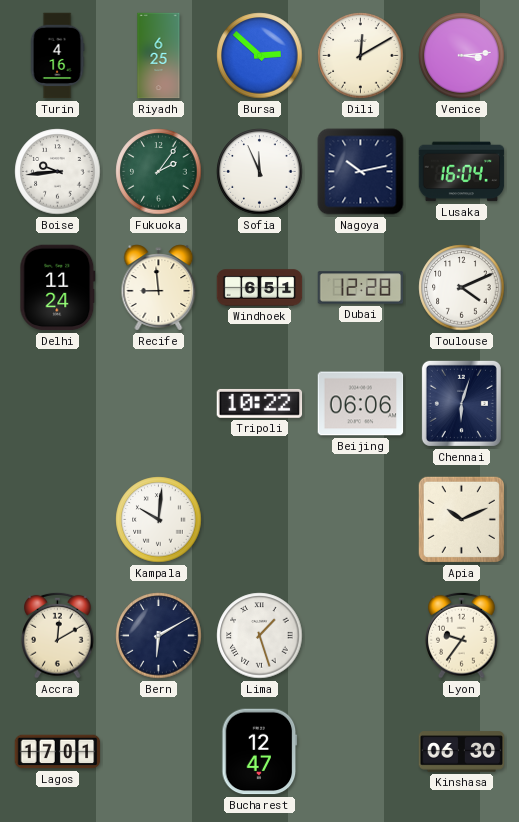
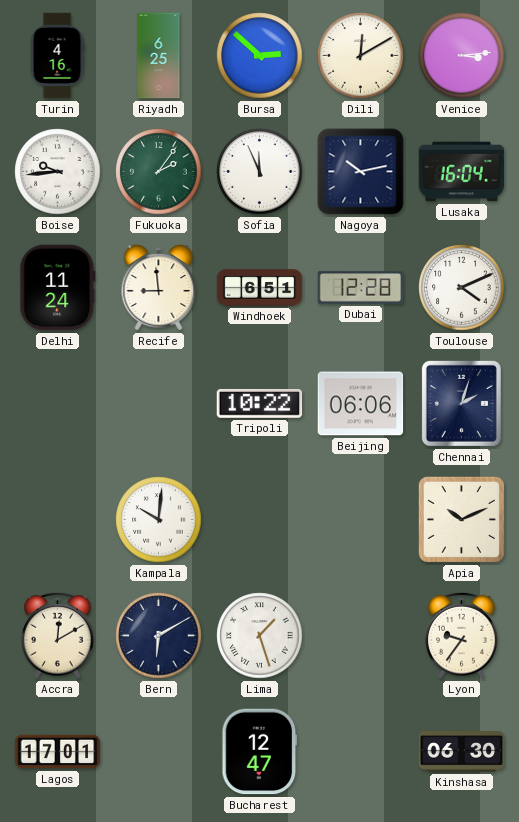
Chennai: 6:03 -> 2:03 (461, 403)
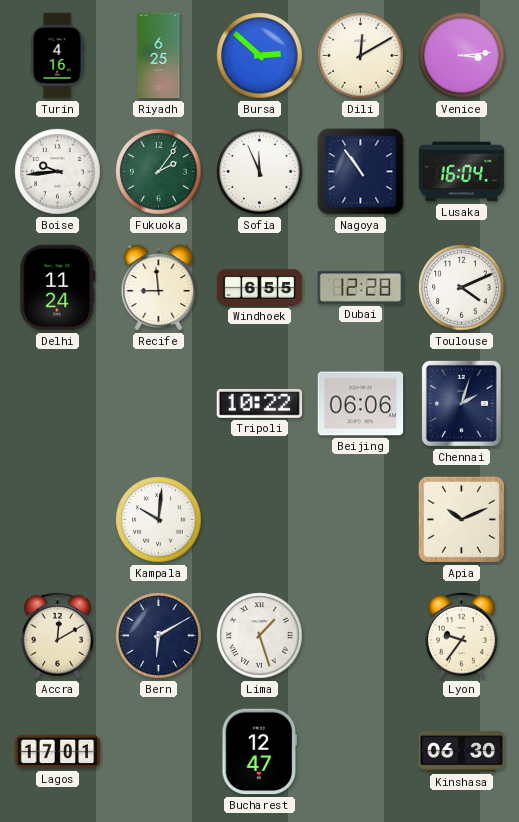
Nagoya: 10:13 -> 10:54 (361, 172)
Windhoek: 6:51 -> 6:55 (260, 288)
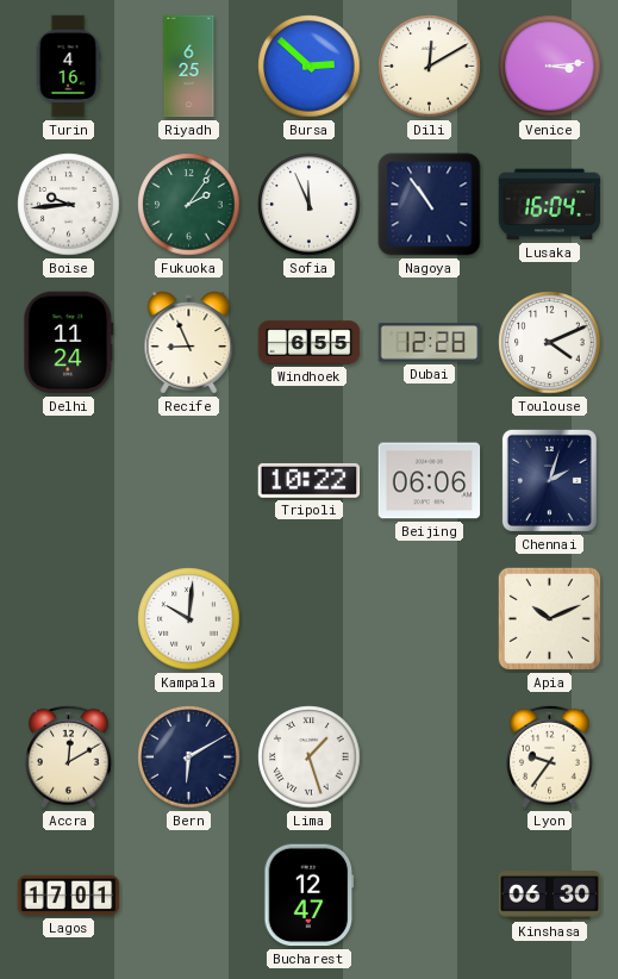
Recife: 8:59 -> 8:56 (189, 343)
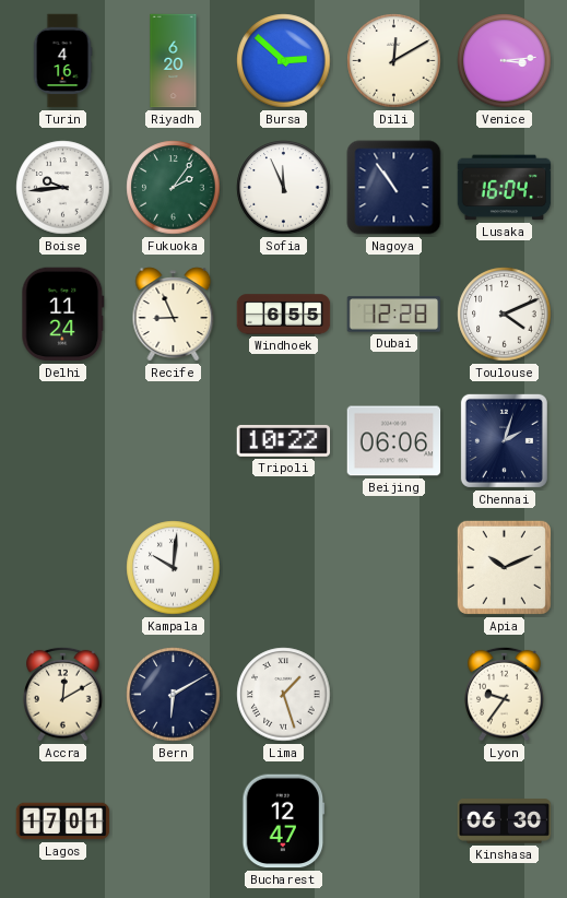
Riyadh: 6:25 -> 6:20 (174, 61)
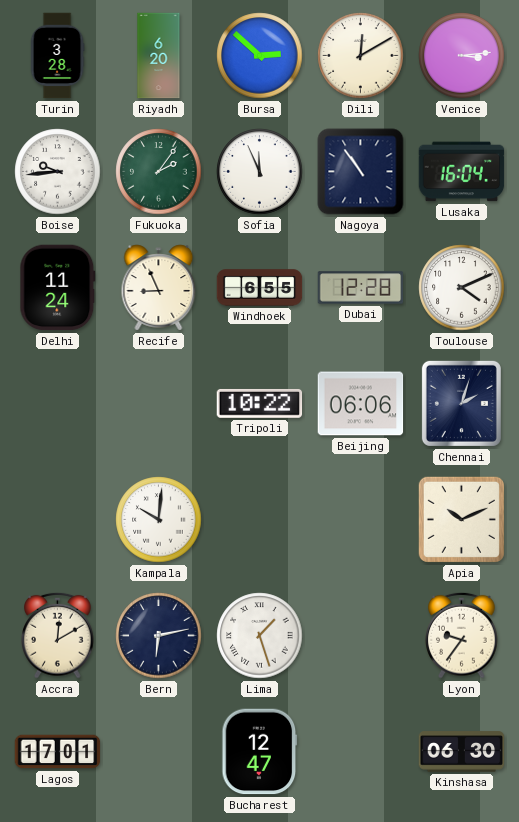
Turin: 4:16 -> 3:28 (57, 56)
Bern: 6:10 -> 6:13 (159, 636)
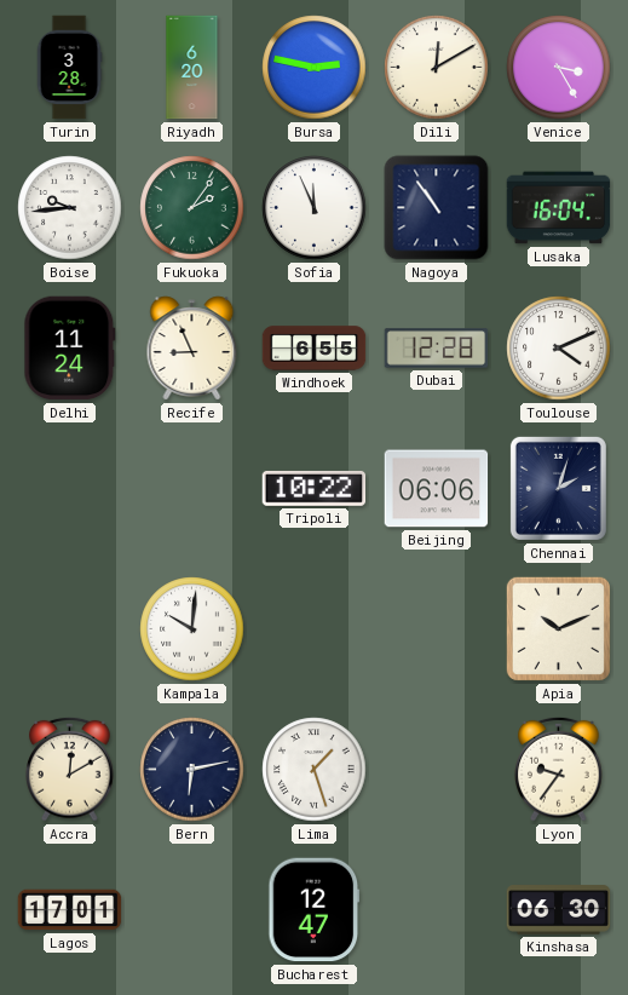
Bursa: 2:52 -> 2:47 (315, 68)
Venice: 3:14 -> 3:25 (559, 68)
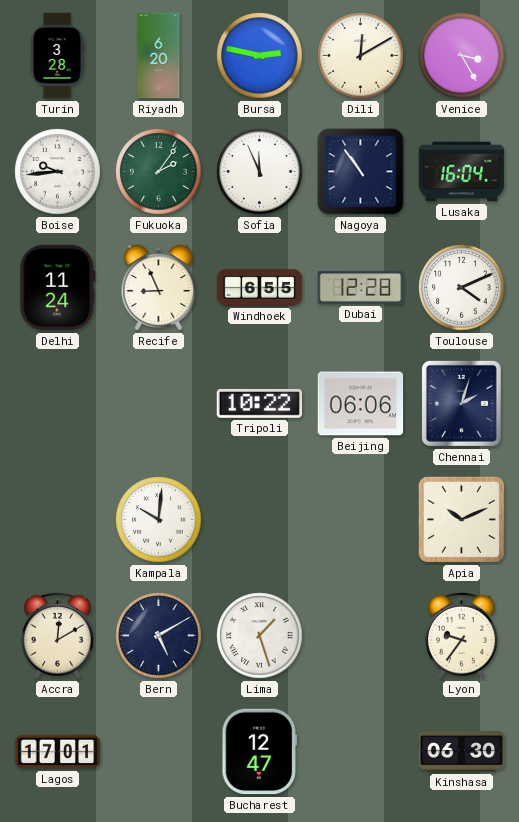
Bern: 6:13 -> 5:10 (159, 636)
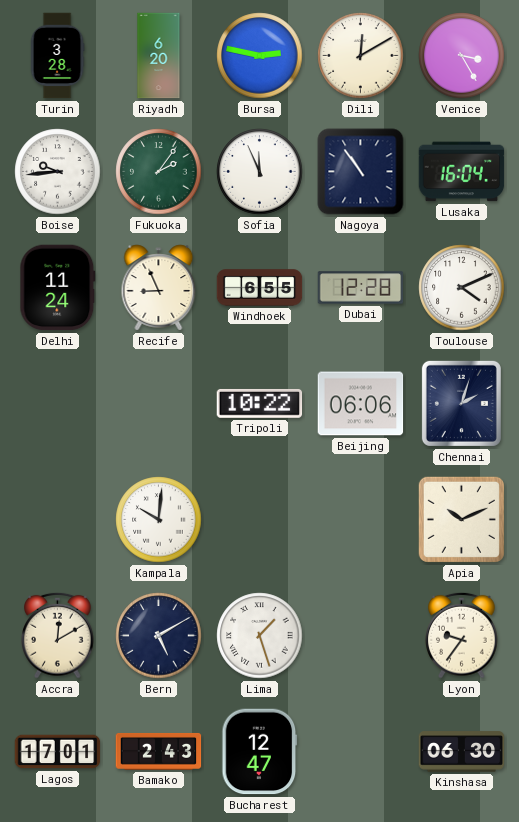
Bamako: none -> 2:43 (159, 751)
